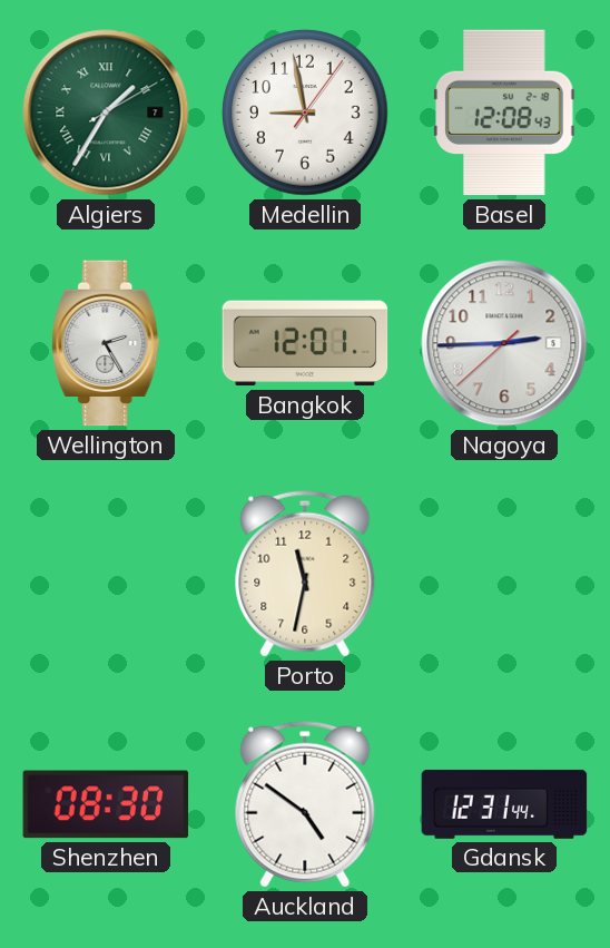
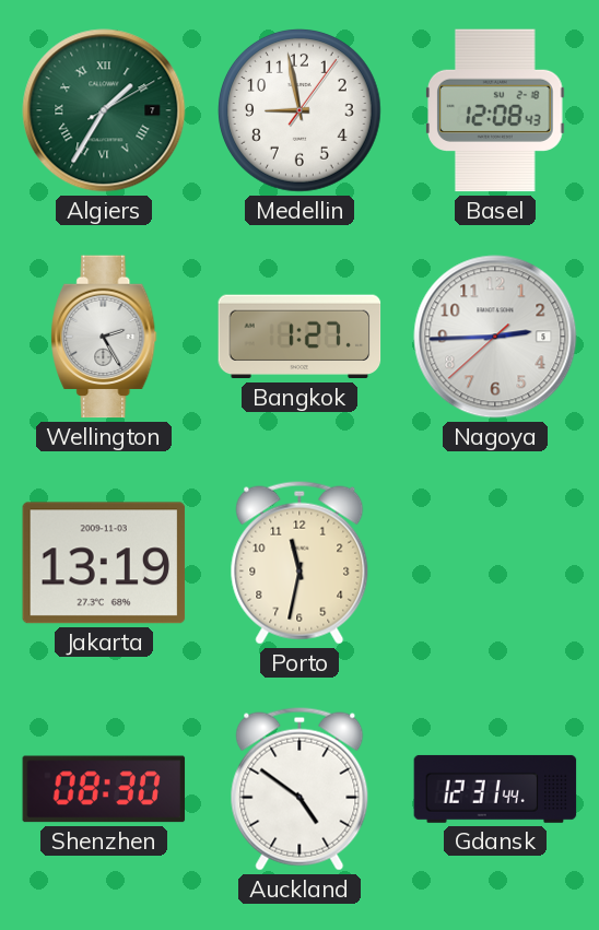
Bangkok: 12:01 -> 1:27 (299, 337)
Jakarta: none -> 13:19 (104, 563)
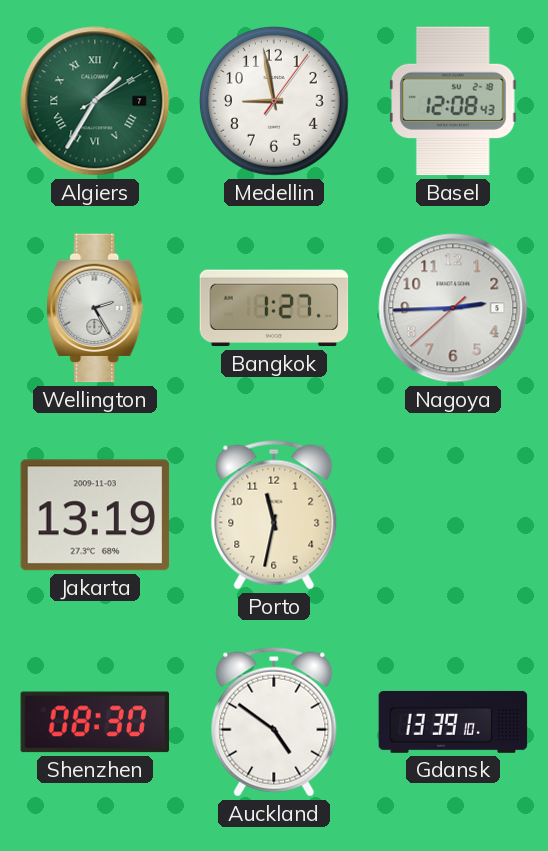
Gdansk: 12:31 -> 13:39 (453, 722)
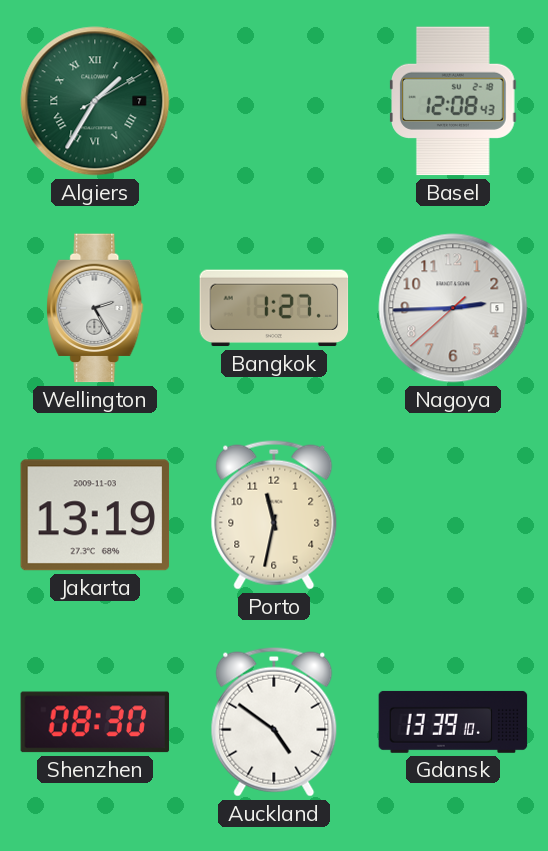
Medellin: 8:58 -> none (275, 102)
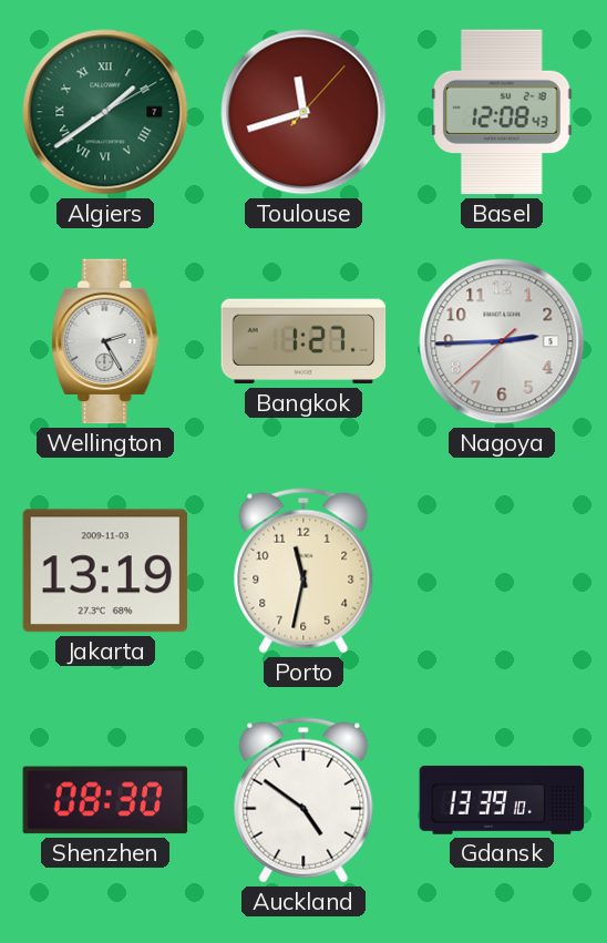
Algiers: 1:35 -> 1:39 (105, 112)
Toulouse: none -> 11:42 (303, 112)
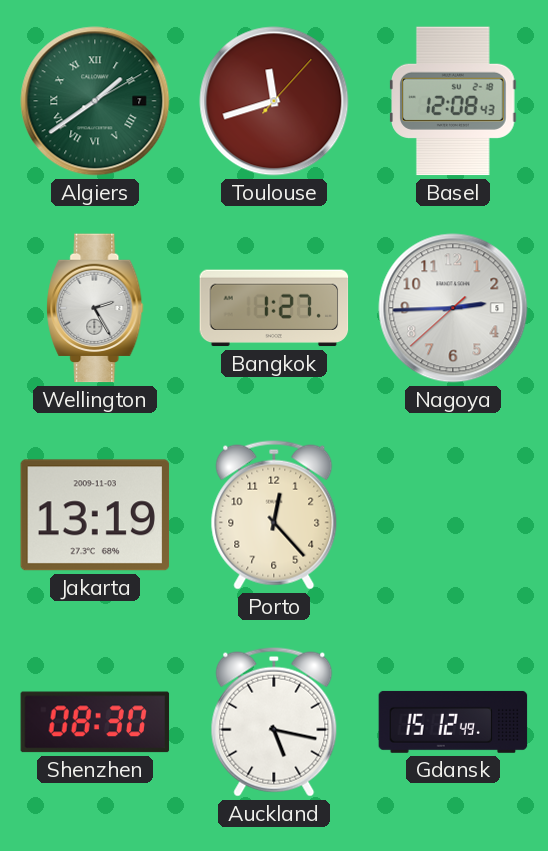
Porto: 11:32 -> 12:23 (274, 515)
Auckland: 4:51 -> 5:17 (274, 722)
Gdansk: 13:39 -> 15:12 (453, 722)
